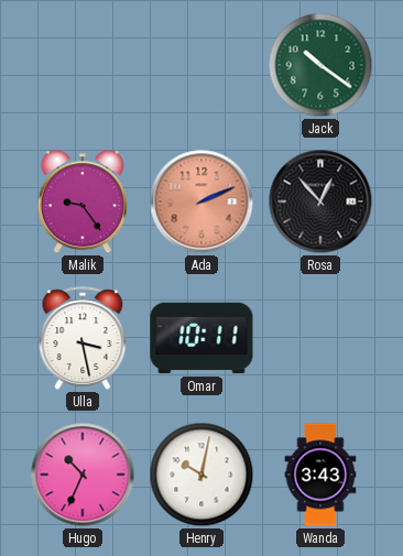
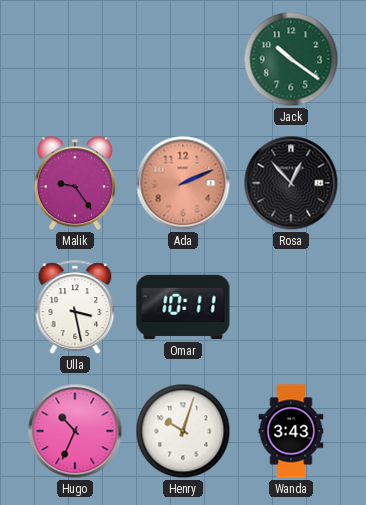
Henry: 10:02 -> 10:03 (183, 431)
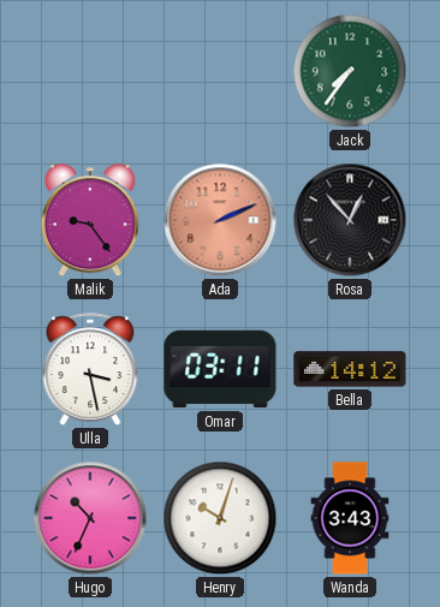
Jack: 10:21 -> 7:36 (350, 71)
Omar: 10:11 -> 03:11 (220, 369)
Bella: none -> 14:12 (350, 369)
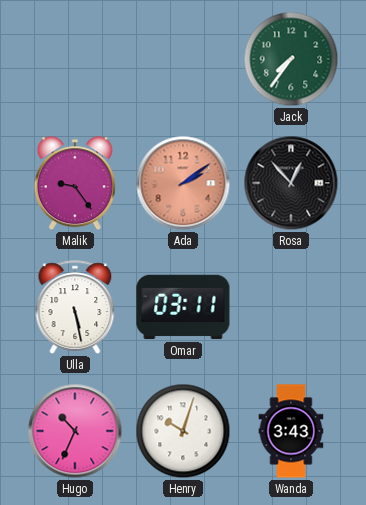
Ada: 2:11 -> 2:09 (183, 183)
Ulla: 3:28 -> 5:28 (75, 307)
Bella: 14:12 -> none (350, 369)
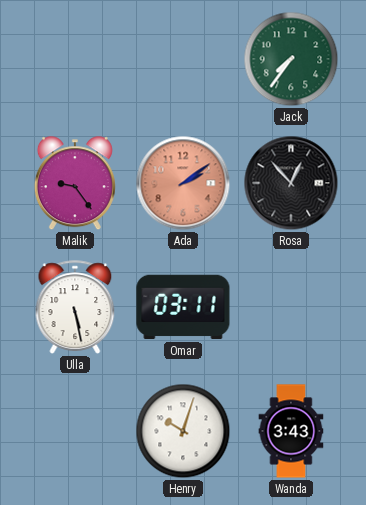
Hugo: 10:34 -> none (75, 431)
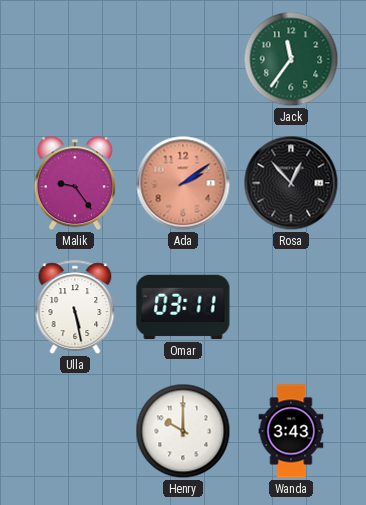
Jack: 7:36 -> 11:36 (291, 59)
Henry: 10:03 -> 10:00 (183, 431)
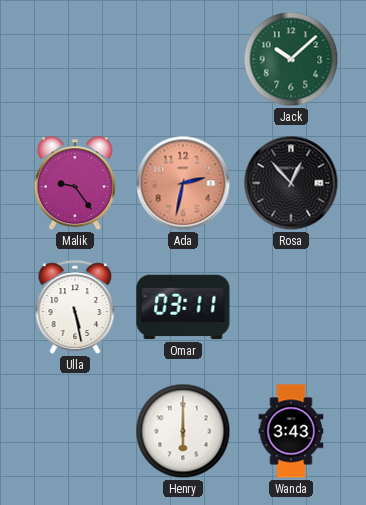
Jack: 11:36 -> 10:08 (291, 59)
Ada: 2:09 -> 2:32 (183, 183)
Henry: 10:00 -> 6:00 (183, 431)
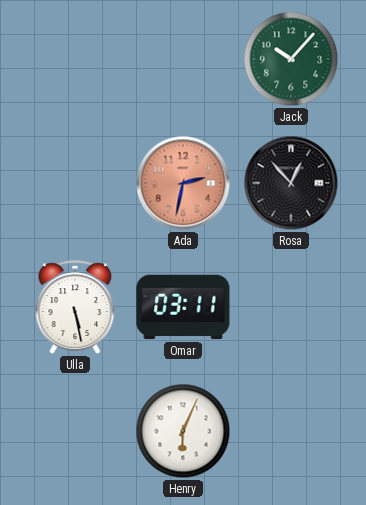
Jack: 10:08 -> 10:07 (291, 59)
Malik: 9:24 -> none (75, 184)
Henry: 6:00 -> 6:04 (183, 431)
Wanda: 3:43 -> none (291, 431)
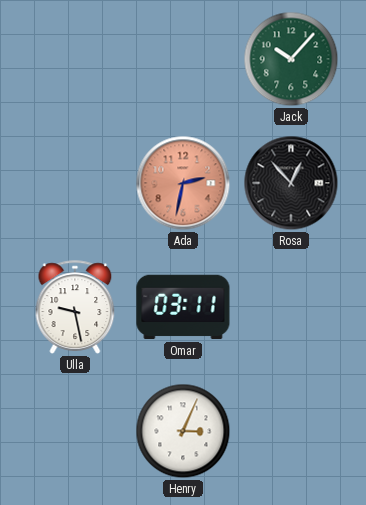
Ulla: 5:28 -> 9:28 (75, 307)
Henry: 6:04 -> 3:04 (183, 431)
